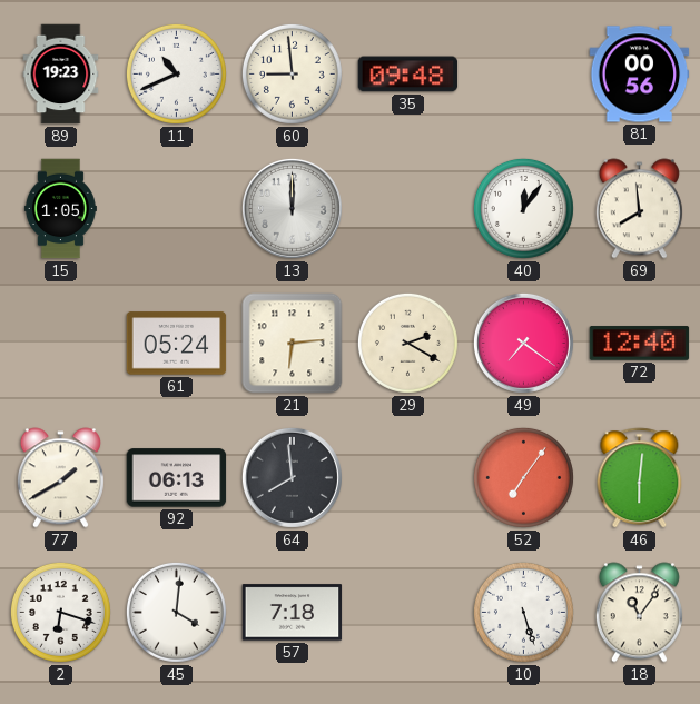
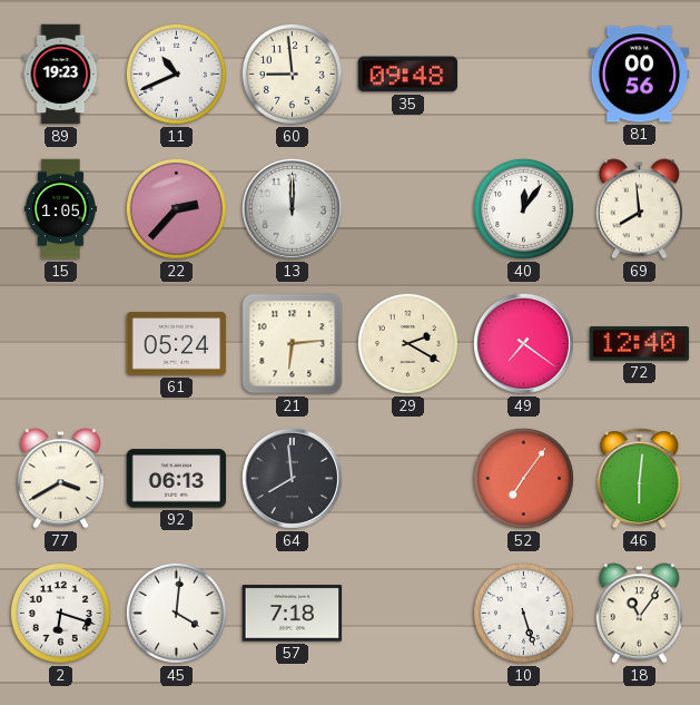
22: none -> 2:37 (176, 208)
77: 1:40 -> 3:40 (60, 479)
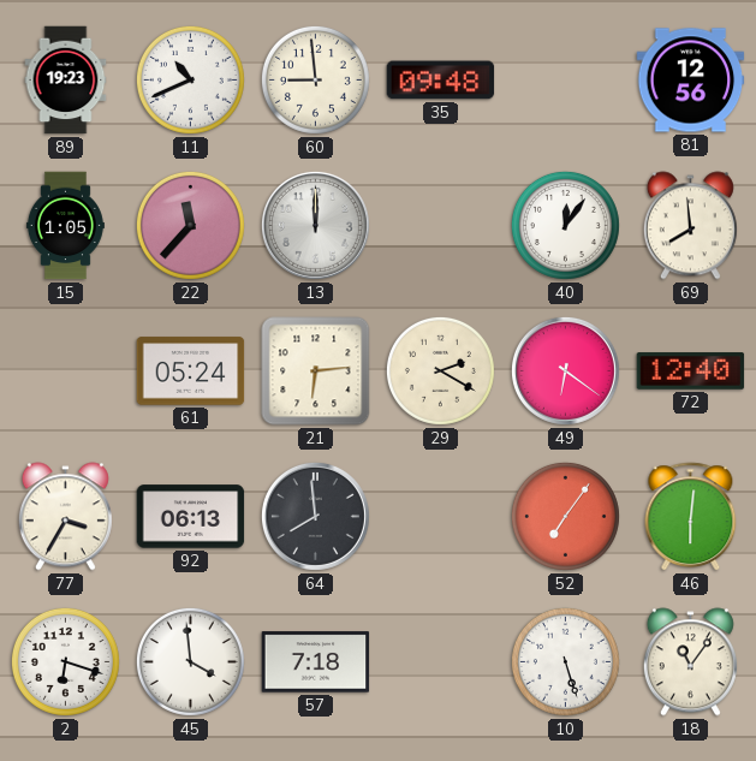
81: 00:56 -> 12:56 (691, 81)
22: 2:37 -> 11:37 (190, 225)
49: 7:21 -> 6:21 (565, 370)
77: 3:40 -> 3:35 (65, 517)
45: 4:01 -> 3:59 (190, 661)
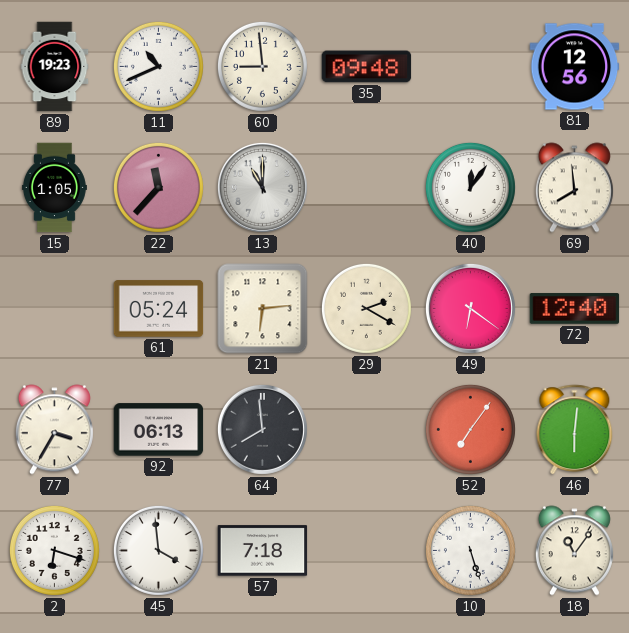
13: 12:00 -> 11:00 (262, 187)
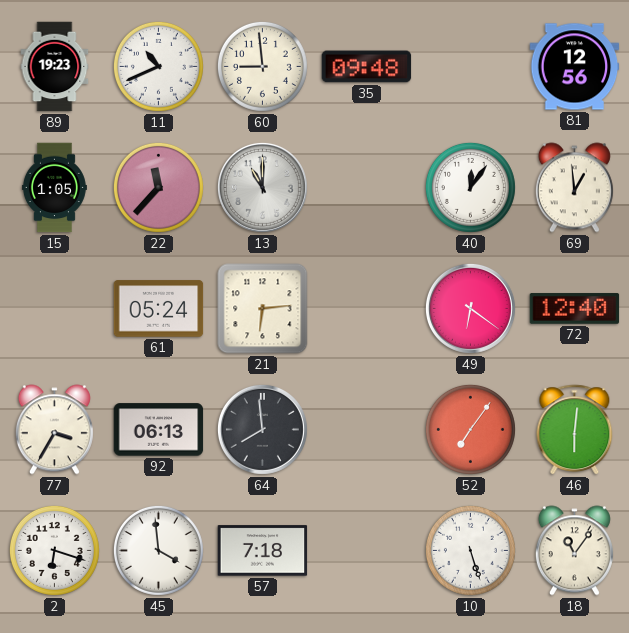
69: 7:59 -> 12:59 (574, 188)
29: 2:20 -> none (366, 308)
